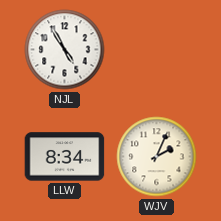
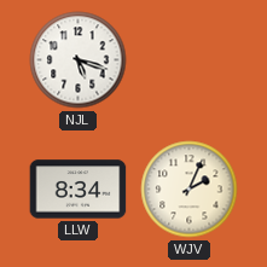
NJL: 4:55 -> 5:18 (79, 60)
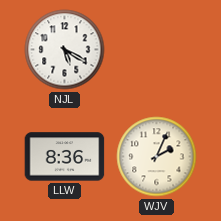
NJL: 5:18 -> 5:20 (65, 50)
LLW: 8:34 -> 8:36 (65, 157)
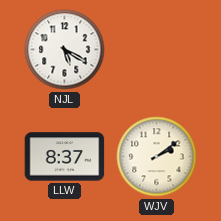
LLW: 8:36 -> 8:37 (65, 157)
WJV: 2:04 -> 2:09 (157, 157)
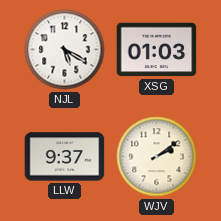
XSG: none -> 01:03 (157, 50)
LLW: 8:37 -> 9:37 (65, 157)
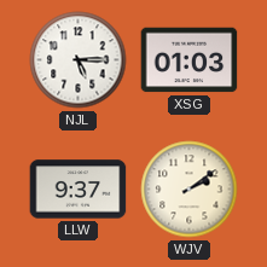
NJL: 5:20 -> 5:15 (79, 60)
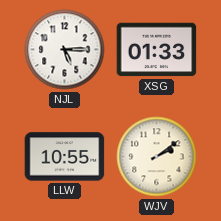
XSG: 01:03 -> 01:33 (157, 50)
LLW: 9:37 -> 10:55 (65, 157)
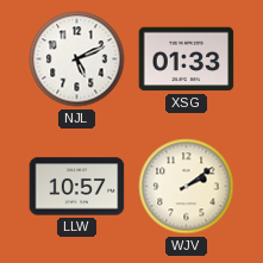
NJL: 5:15 -> 5:11 (77, 60)
LLW: 10:55 -> 10:57 (77, 187)
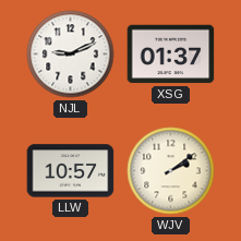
NJL: 5:11 -> 9:11 (71, 55)
XSG: 01:33 -> 01:37 (171, 55)
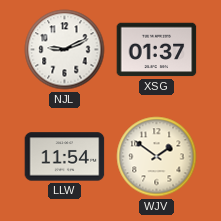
LLW: 10:57 -> 11:54 (65, 157)
WJV: 2:09 -> 1:51 (157, 157)
